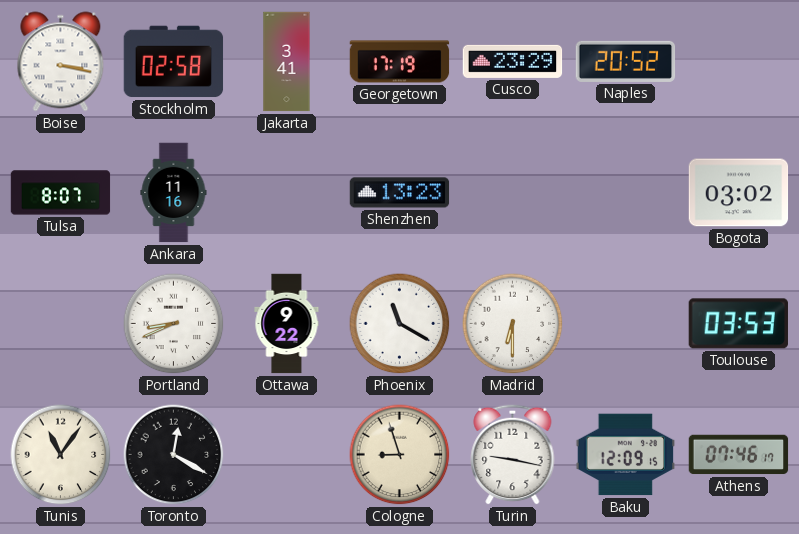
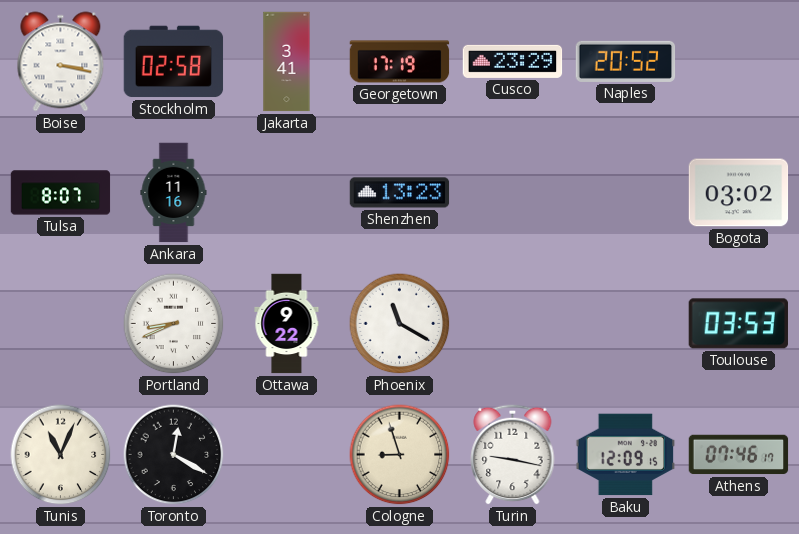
Madrid: 6:30 -> none (513, 324)
Tunis: 11:06 -> 11:04 (61, 455)
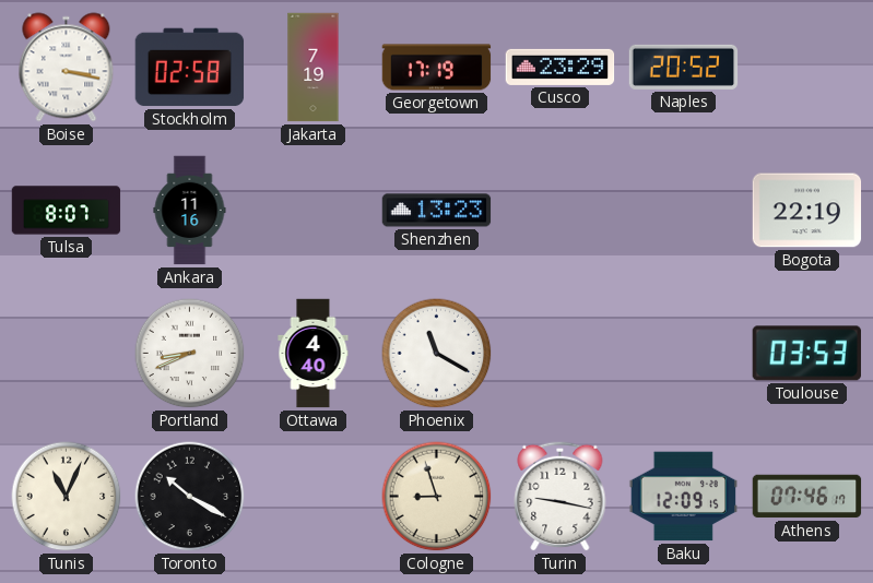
Jakarta: 3:41 -> 7:19 (314, 68)
Bogota: 03:02 -> 22:19 (807, 211)
Ottawa: 9:22 -> 4:40 (314, 354)
Toronto: 12:20 -> 10:20 (190, 497)
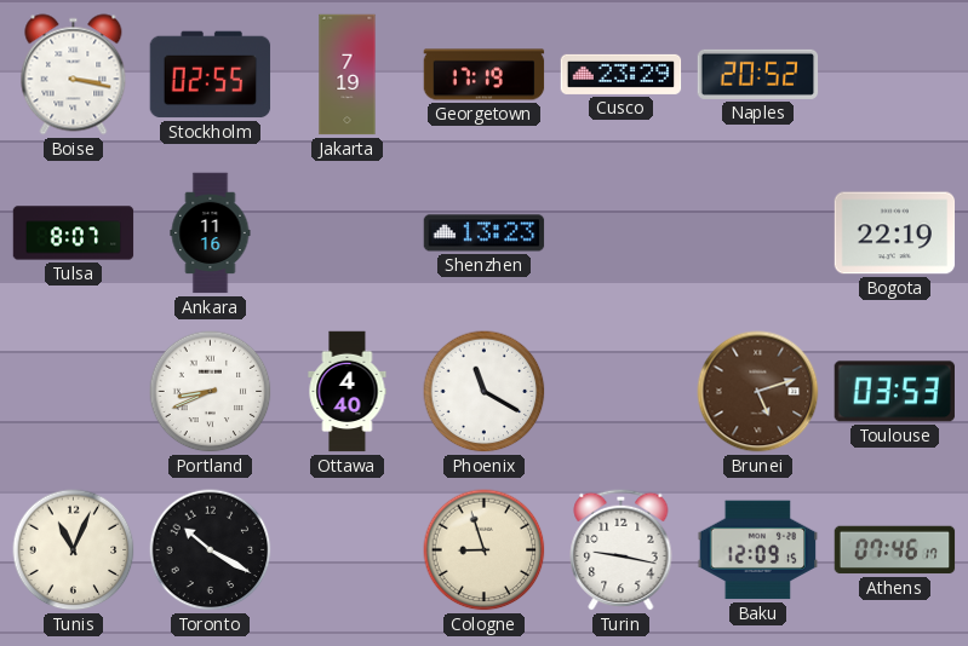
Stockholm: 02:58 -> 02:55 (211, 75)
Brunei: none -> 5:12 (758, 392)
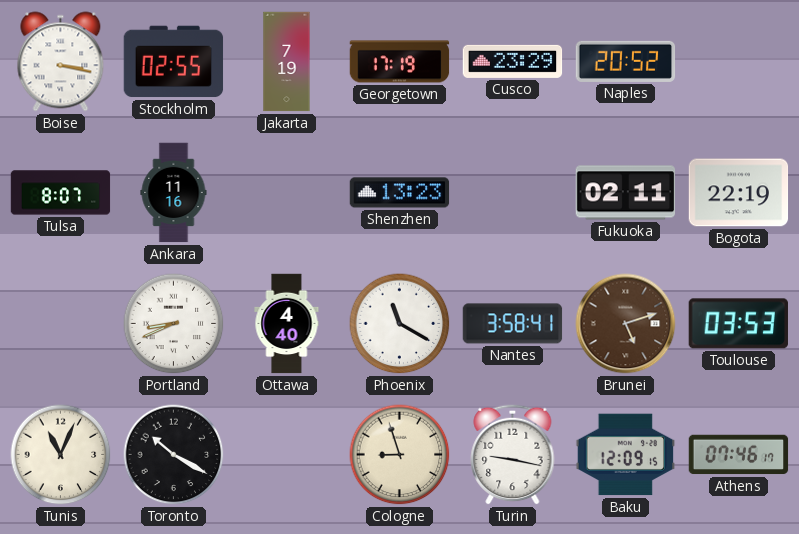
Fukuoka: none -> 02:11 (626, 193)
Nantes: none -> 3:58 (513, 324)
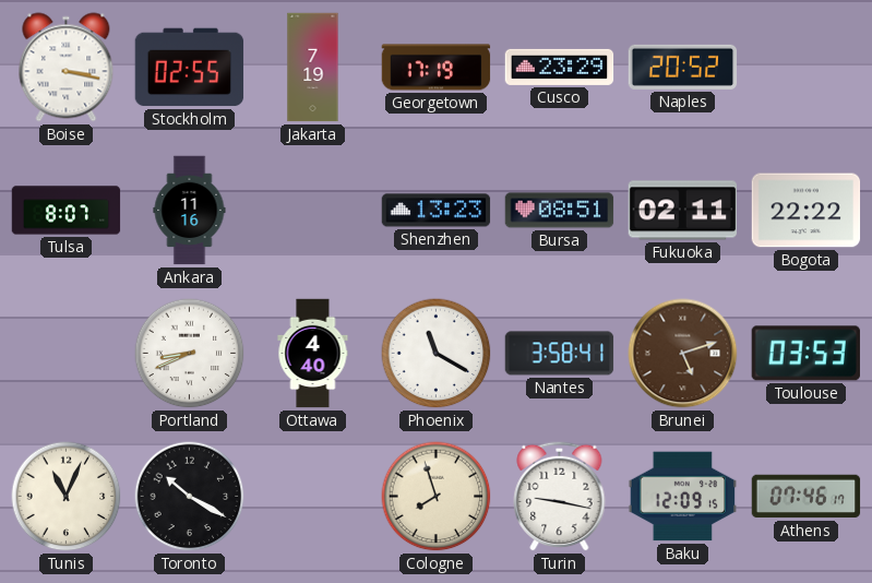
Bursa: none -> 08:51 (560, 211)
Bogota: 22:19 -> 22:22 (807, 211)
Cologne: 8:57 -> 7:57 (437, 497)
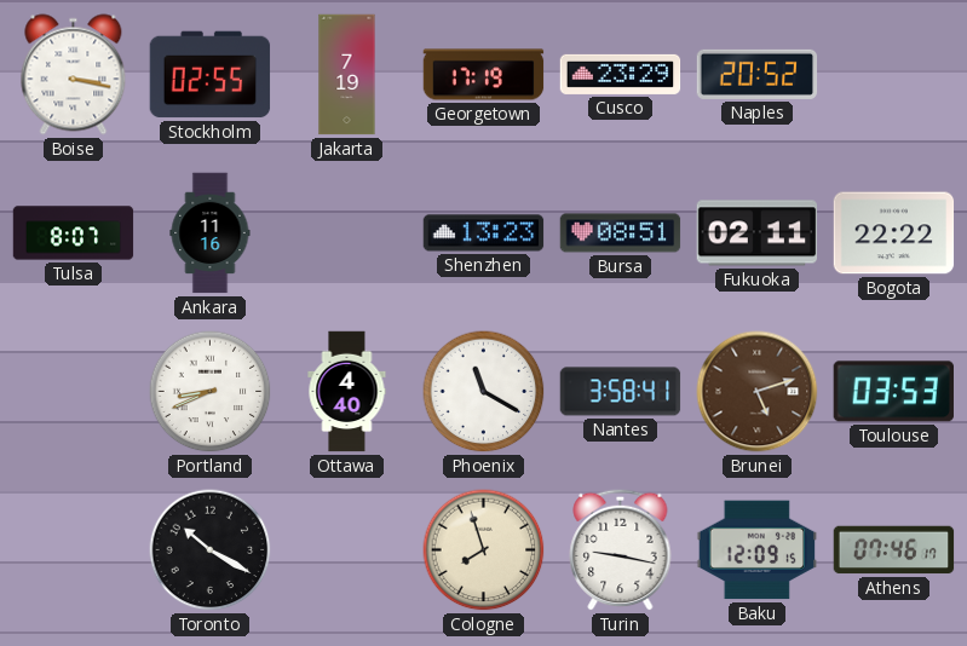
Tunis: 11:04 -> none (67, 497)
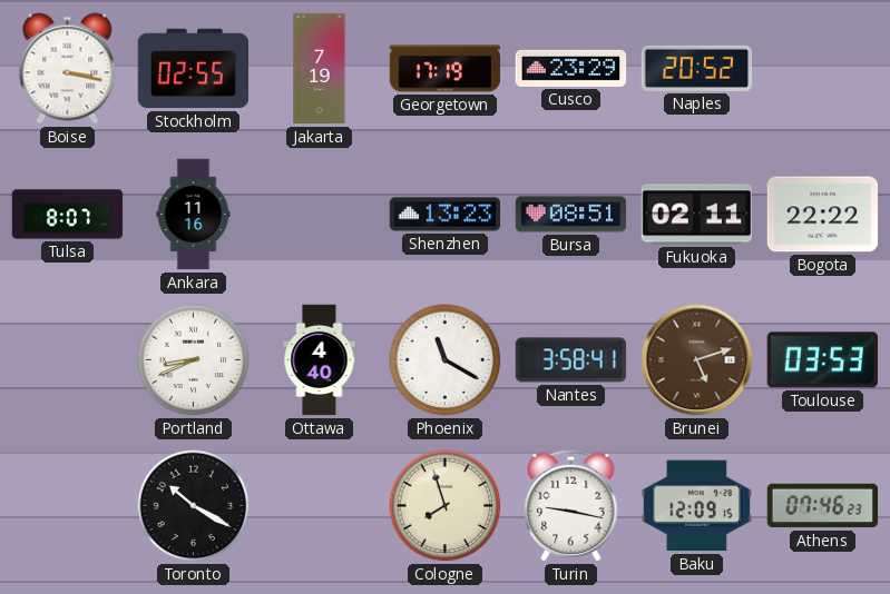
Athens: 07:46:17 -> 07:46:23 (823, 506)
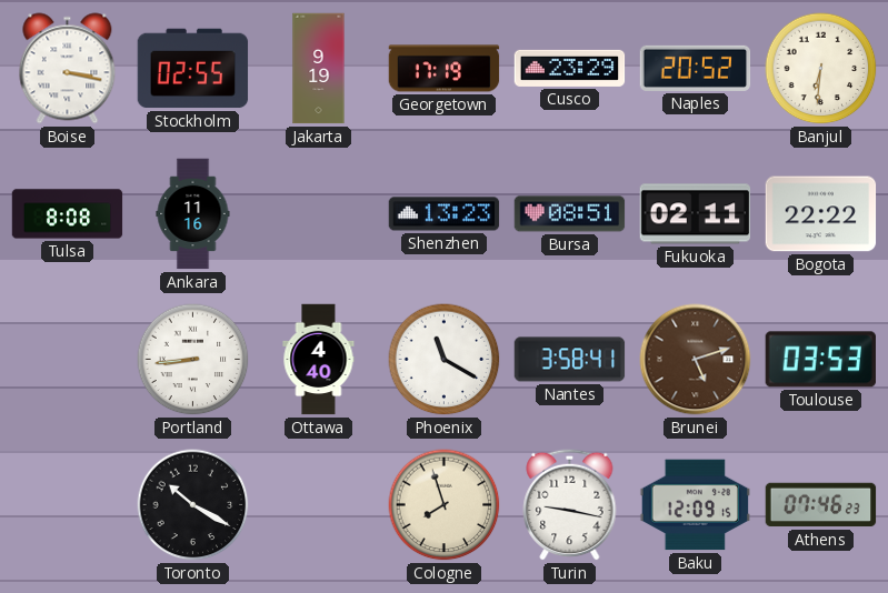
Jakarta: 7:19 -> 9:19 (319, 69)
Banjul: none -> 6:31 (821, 69)
Tulsa: 8:07 -> 8:08 (68, 214)
Portland: 8:41 -> 8:44 (193, 360)
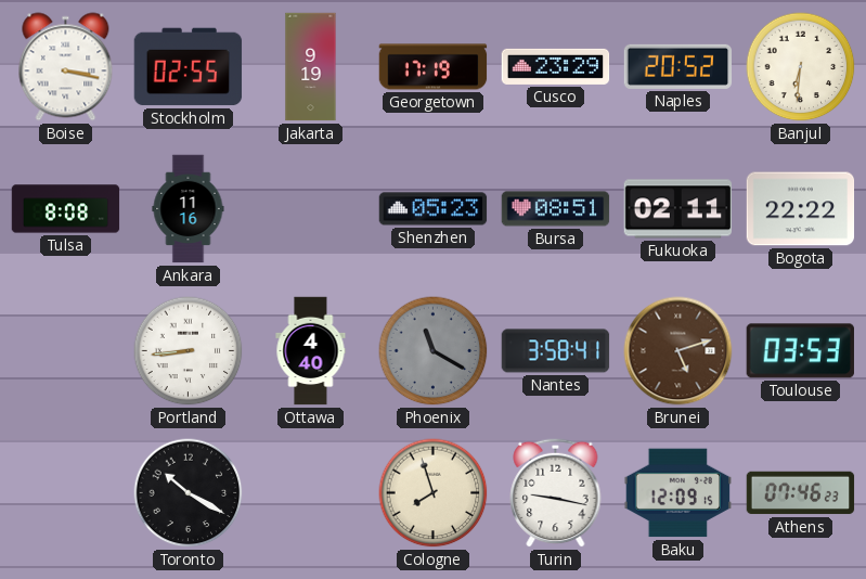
Shenzhen: 13:23 -> 05:23 (434, 209)
Phoenix dial: white -> grey (434, 351)
